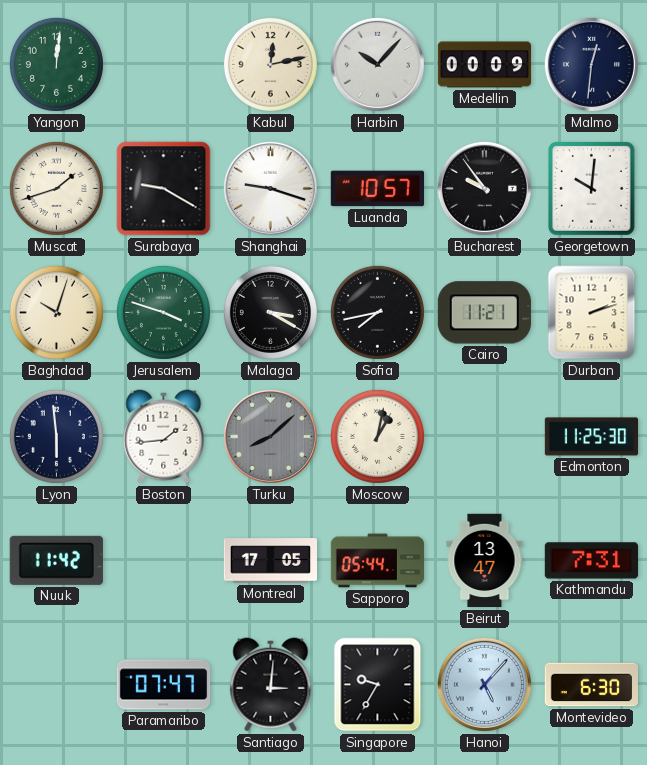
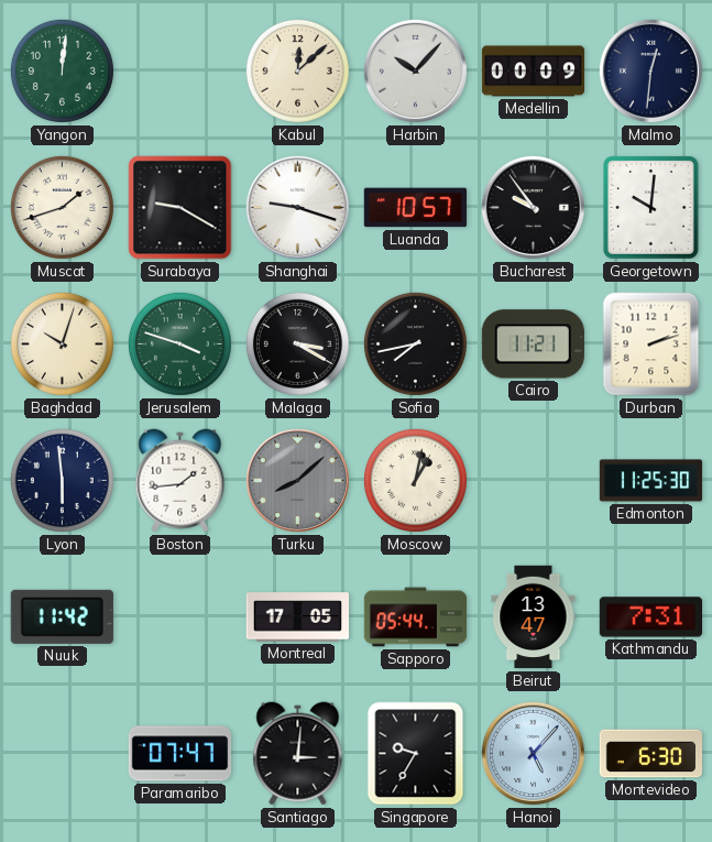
Kabul: 12:13 -> 12:08 (297, 70)
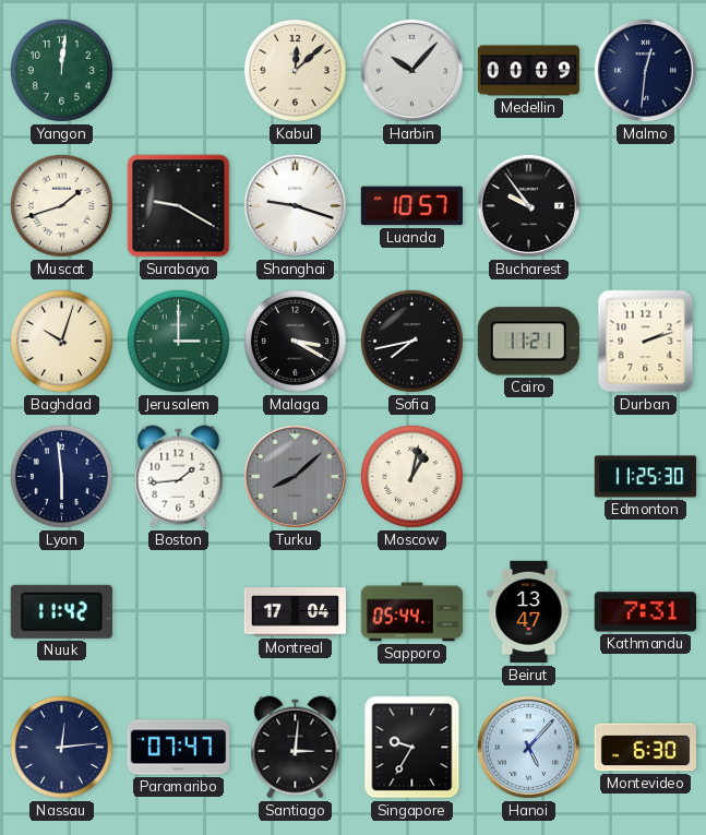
Georgetown: 10:01 -> none (651, 208)
Jerusalem: 3:48 -> 3:00 (178, 341)
Montreal: 17:05 -> 17:04 (295, 612)
Nassau: none -> 12:14 (61, 747)
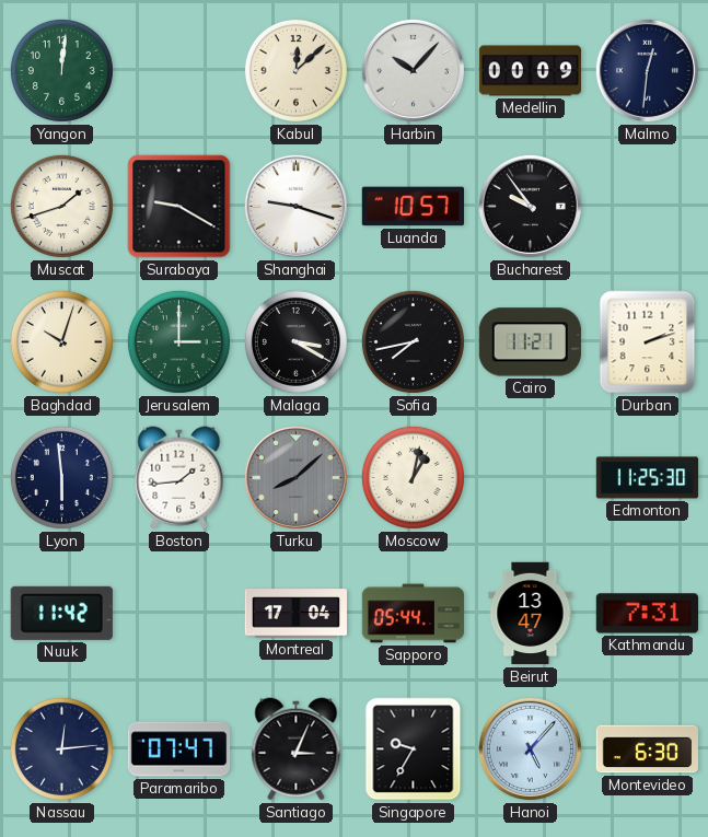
Santiago: 3:01 -> 3:04 (297, 749)
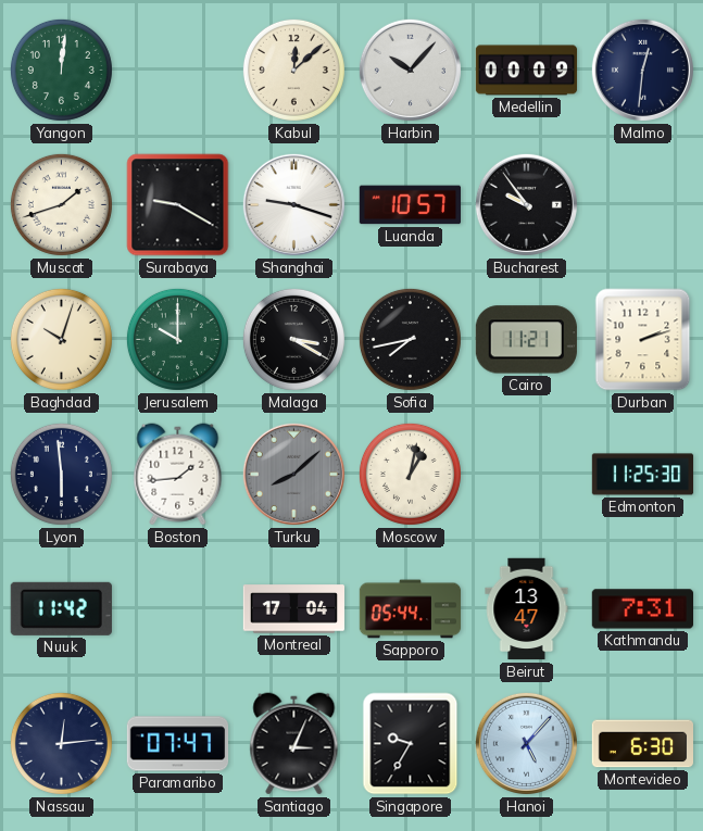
Jerusalem: 3:00 -> 10:00 (177, 339)
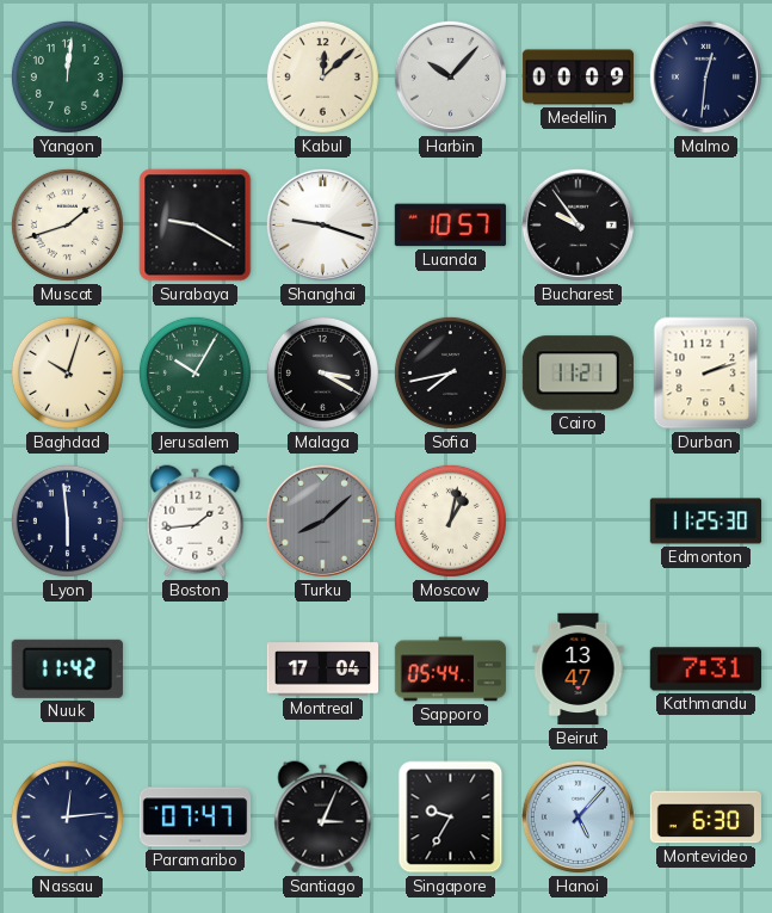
Jerusalem: 10:00 -> 10:05 (194, 372)
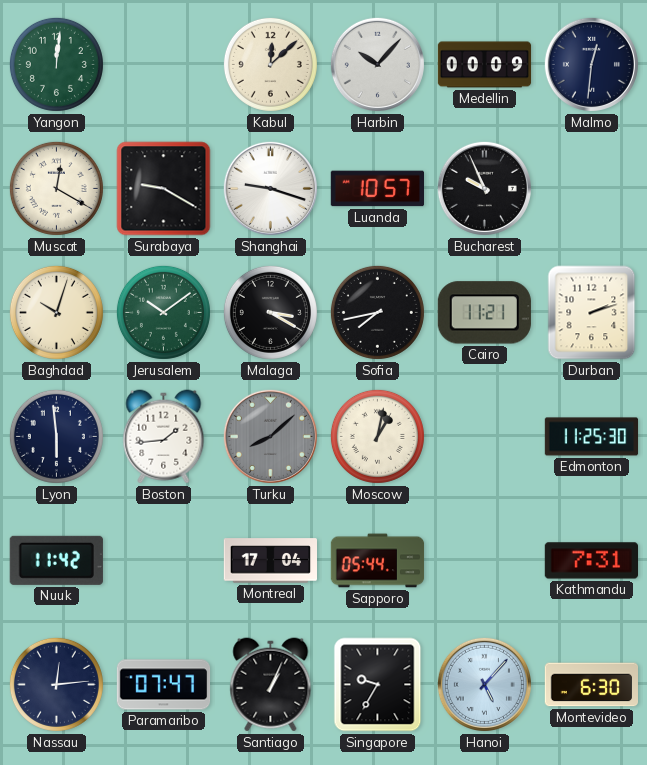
Muscat: 1:42 -> 12:20 (56, 188)
Bucharest: 9:54 -> 9:56 (484, 188)
Jerusalem: 10:05 -> 10:09 (163, 312)
Beirut: 13:47 -> none (579, 670)
Santiago: 3:04 -> 1:04 (271, 685)
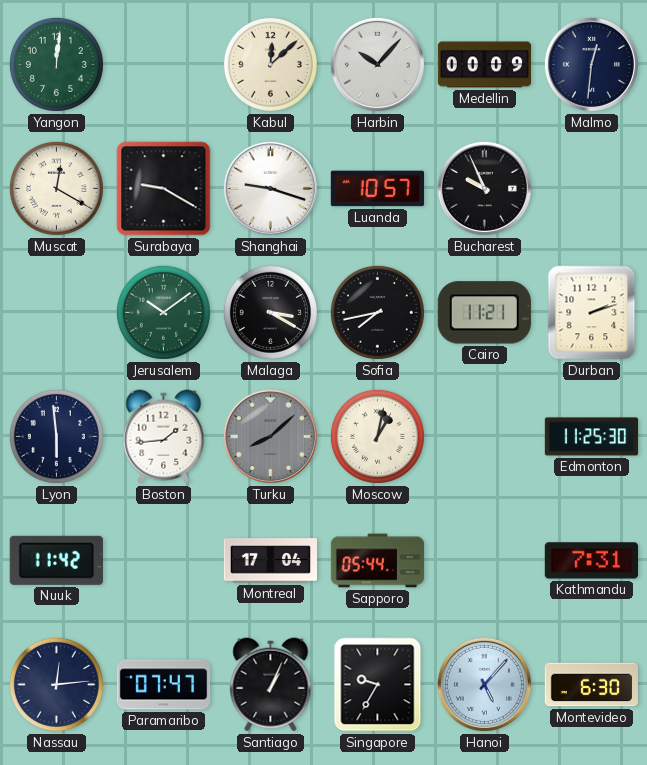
Baghdad: 10:03 -> none (56, 312)
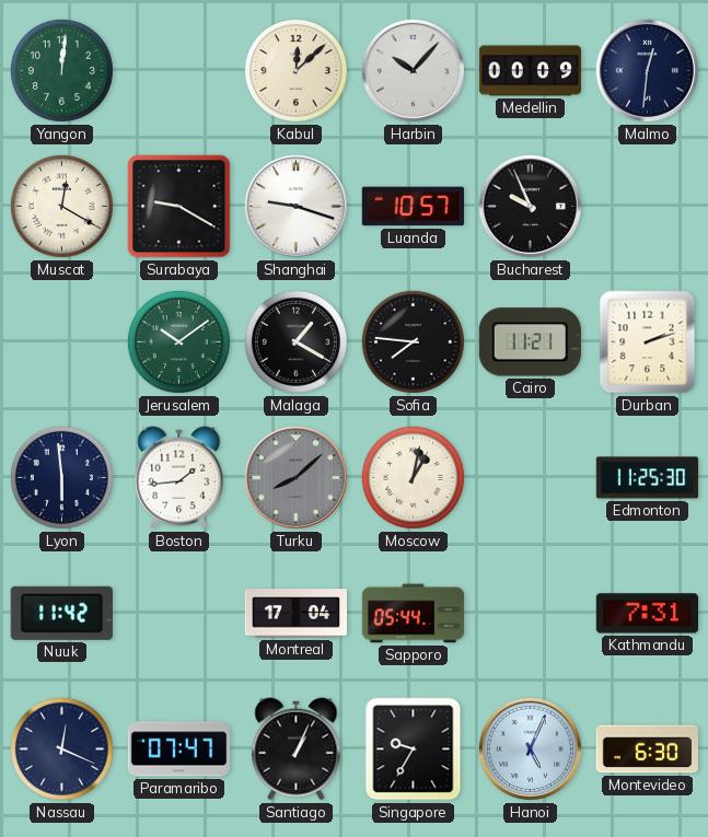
Malaga: 3:20 -> 1:20 (295, 341)
Sofia: 7:43 -> 7:46 (413, 341)
Nassau: 12:14 -> 12:19 (61, 748)
Hanoi: 5:07 -> 5:04 (530, 748)
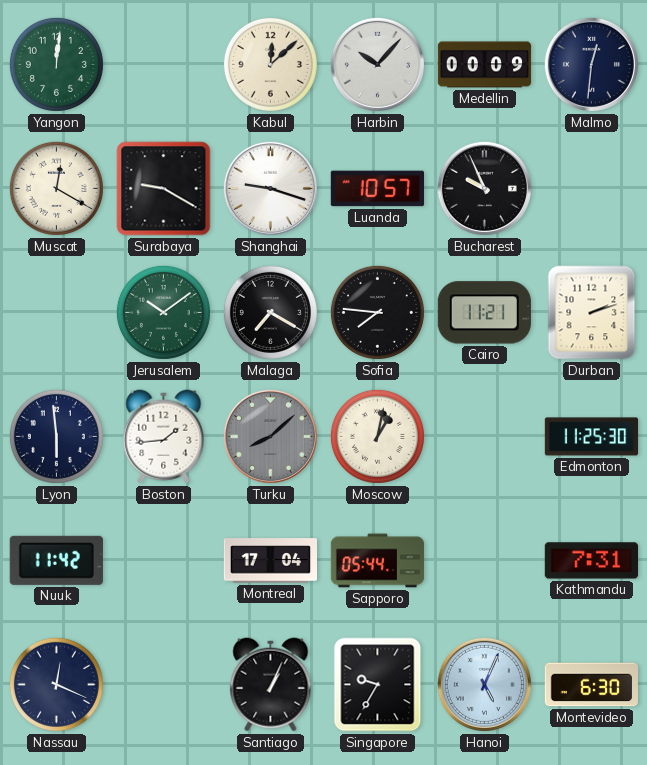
Malaga: 1:20 -> 7:20 (270, 312)
Paramaribo: 07:47 -> none (179, 749)
